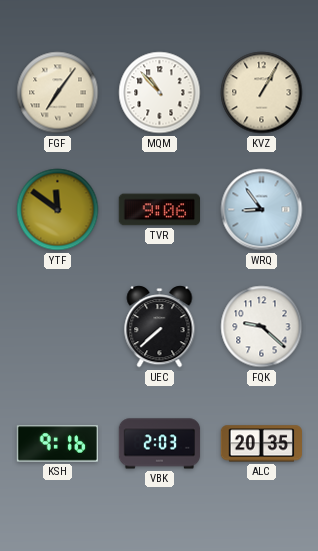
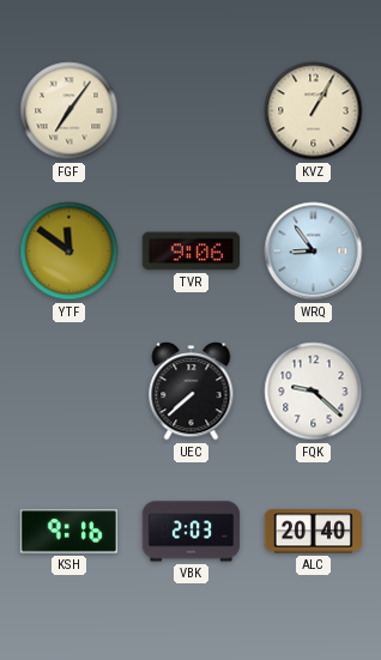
MQM: 10:53 -> none (160, 93)
ALC: 20:35 -> 20:40 (313, 532)
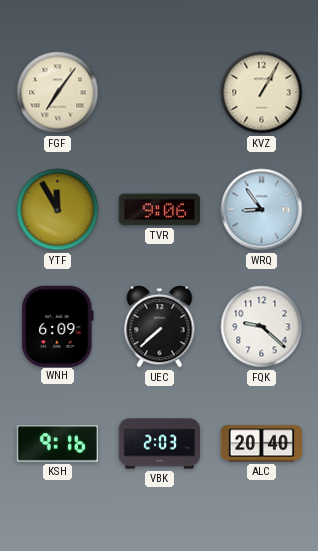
YTF: 11:51 -> 11:55 (58, 210)
WNH: none -> 6:09 (58, 326)
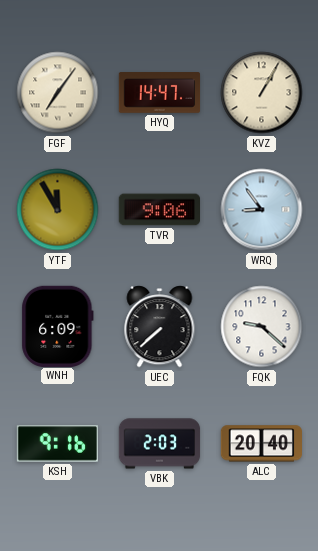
HYQ: none -> 14:47 (160, 93)
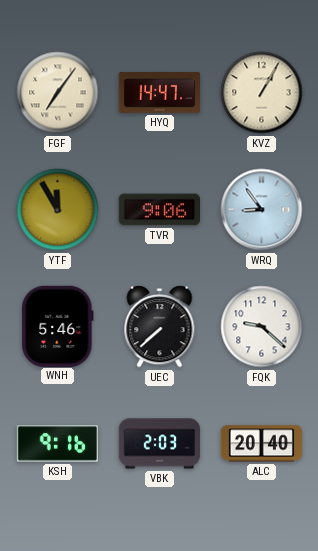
WNH: 6:09 -> 5:46 (58, 326)
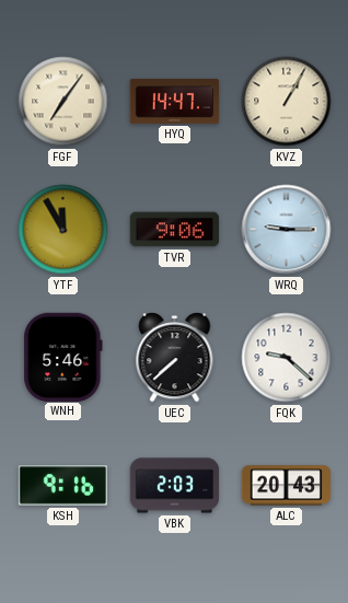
WRQ: 8:54 -> 9:15 (287, 230)
ALC: 20:40 -> 20:43 (286, 486)
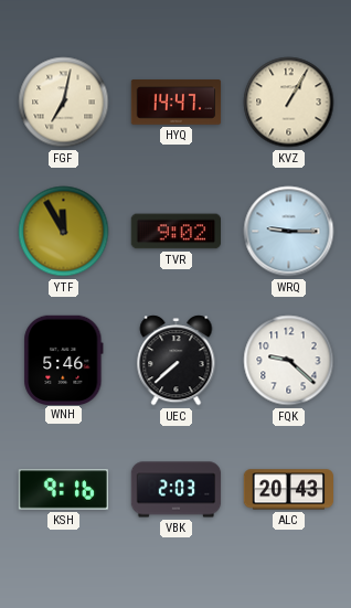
FGF: 7:06 -> 7:02 (64, 103)
TVR: 9:06 -> 9:02 (175, 232)
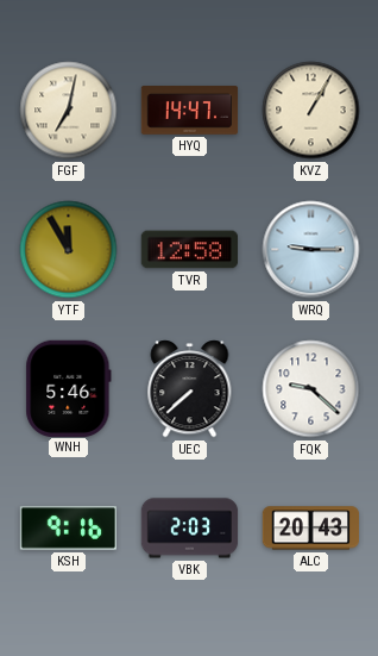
TVR: 9:02 -> 12:58 (189, 250)
